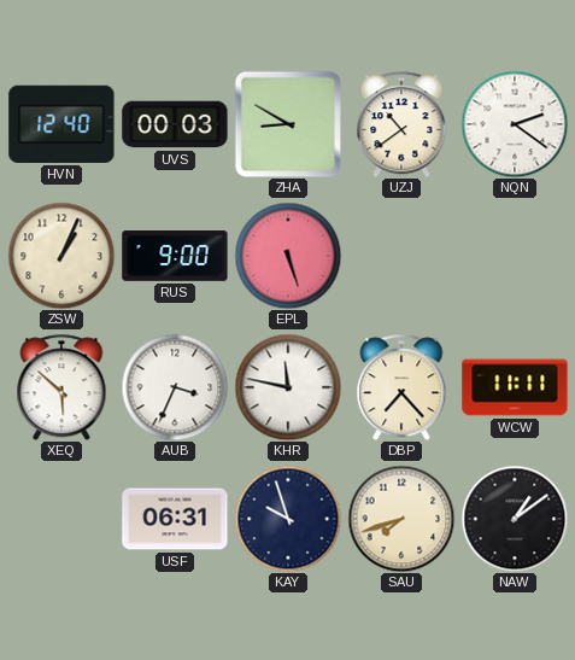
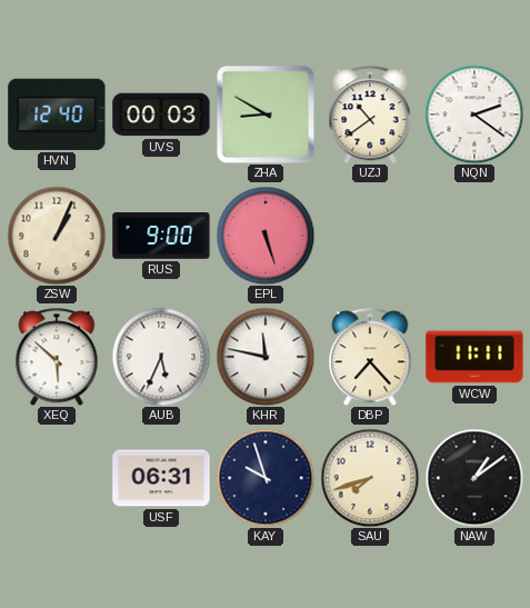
AUB: 3:34 -> 5:34 (161, 357)
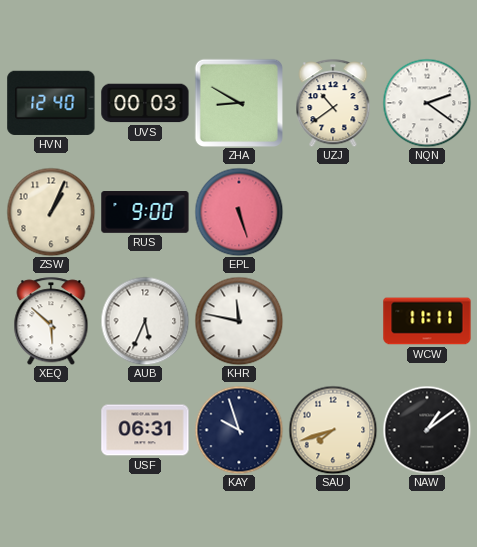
DBP: 7:23 -> none (370, 357)
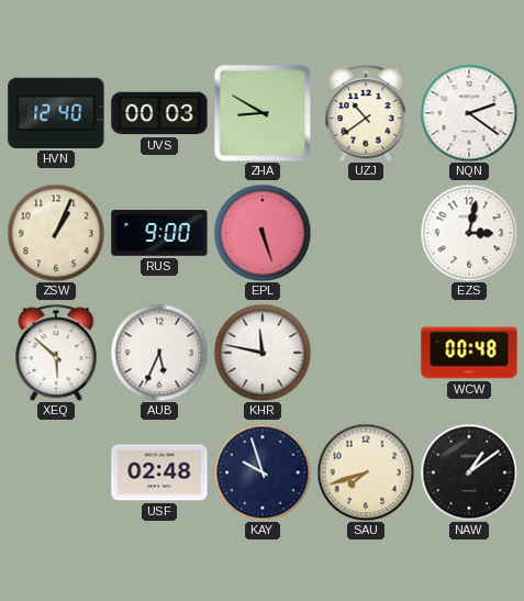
EZS: none -> 3:02 (469, 233)
WCW: 11:11 -> 00:48 (469, 353)
USF: 06:31 -> 02:48 (159, 472)
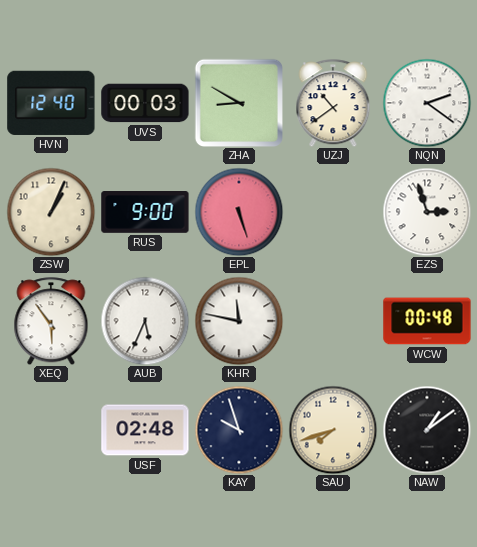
EZS: 3:02 -> 2:57 (427, 212)
XEQ: 5:52 -> 5:54 (51, 321)
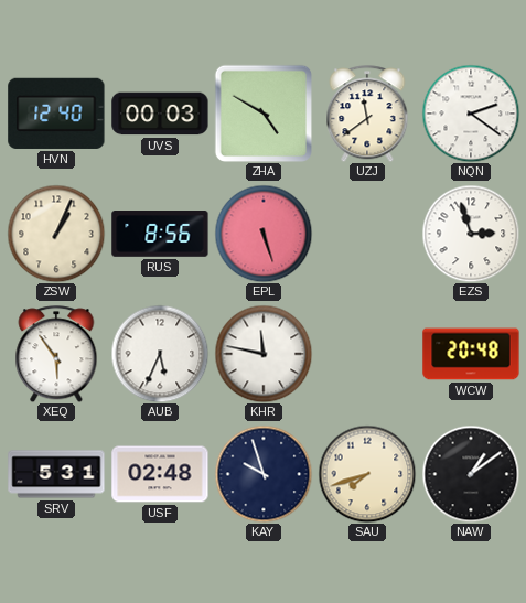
ZHA: 8:50 -> 4:50 (262, 112)
UZJ: 10:39 -> 11:39 (367, 114)
RUS: 9:00 -> 8:56 (160, 235)
WCW: 00:48 -> 20:48 (471, 354)
SRV: none -> 5:31 (56, 474)
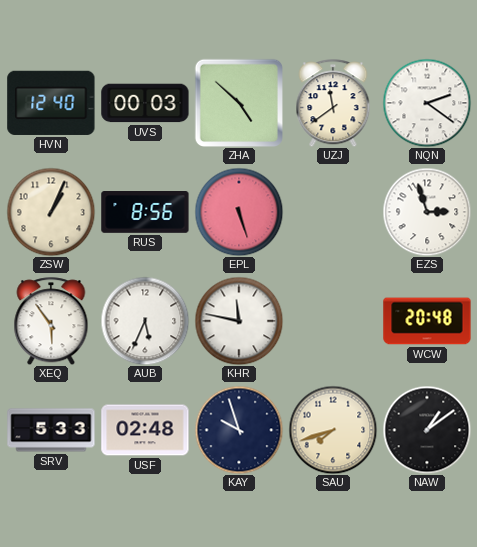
ZHA: 4:50 -> 4:52 (238, 102)
SRV: 5:31 -> 5:33 (51, 430)
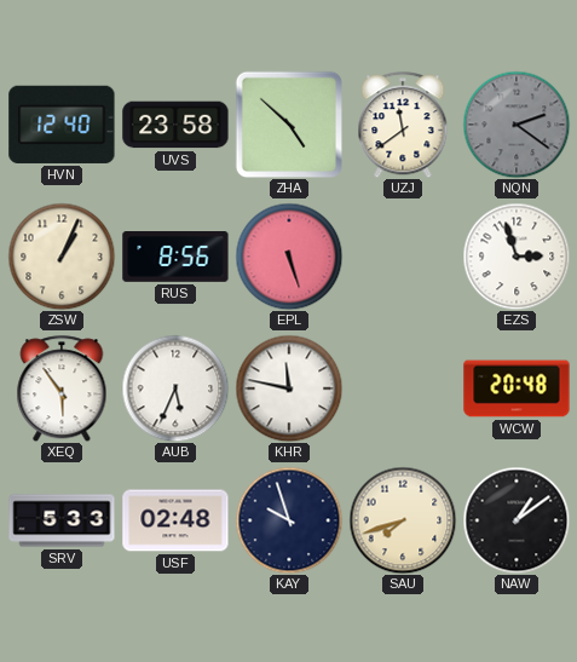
UVS: 00:03 -> 23:58 (175, 125)
NQN dial: white -> grey (517, 125)
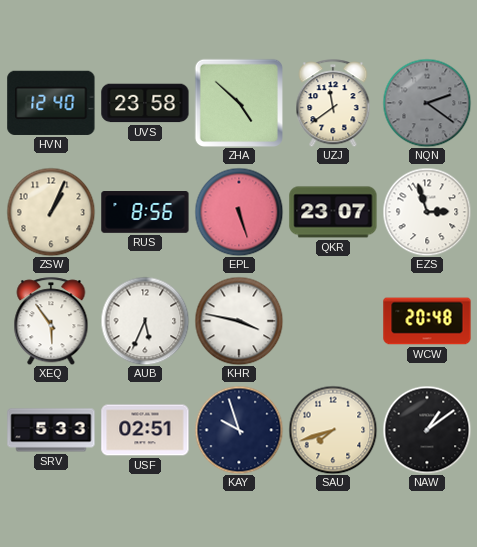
QKR: none -> 23:07 (333, 212)
KHR: 11:47 -> 3:47 (239, 321)
USF: 02:48 -> 02:51 (145, 430)
